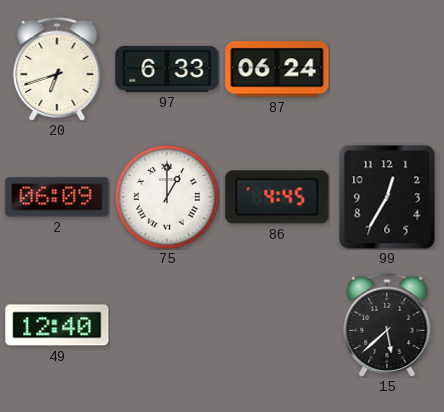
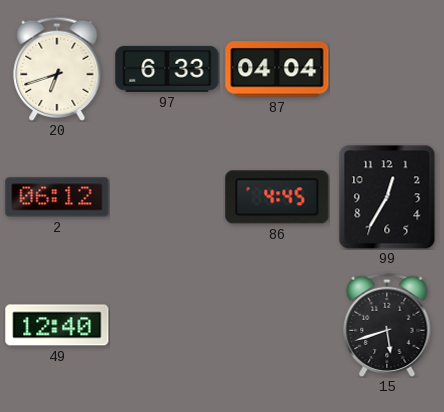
87: 06:24 -> 04:04 (277, 69)
2: 06:09 -> 06:12 (57, 197)
75: 1:00 -> none (167, 197)
15: 5:38 -> 5:42 (387, 324)
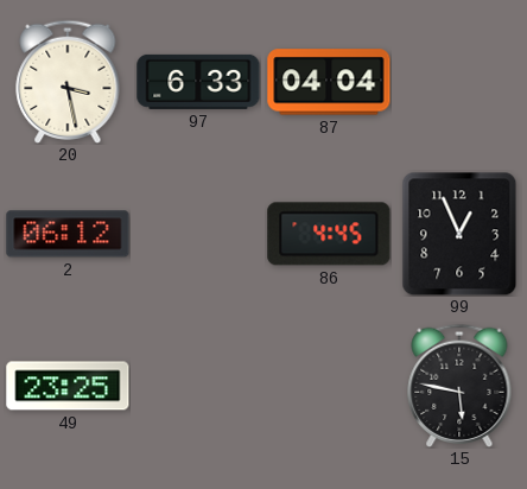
20: 6:42 -> 3:28 (68, 81)
99: 12:35 -> 12:56 (459, 234)
49: 12:40 -> 23:25 (68, 386)
15: 5:42 -> 5:47 (459, 385)
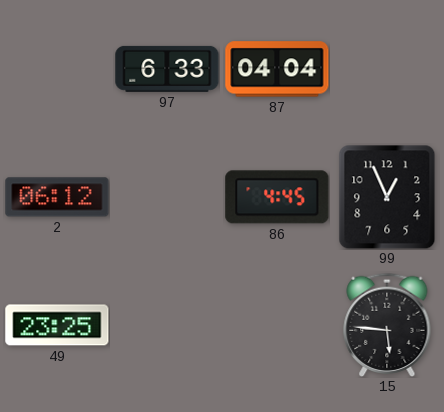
20: 3:28 -> none (68, 81)
15: 5:47 -> 5:46 (387, 324)
